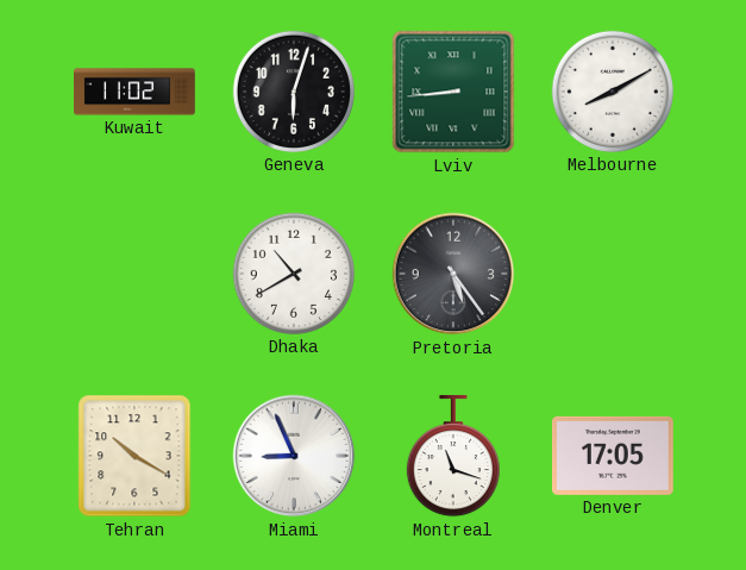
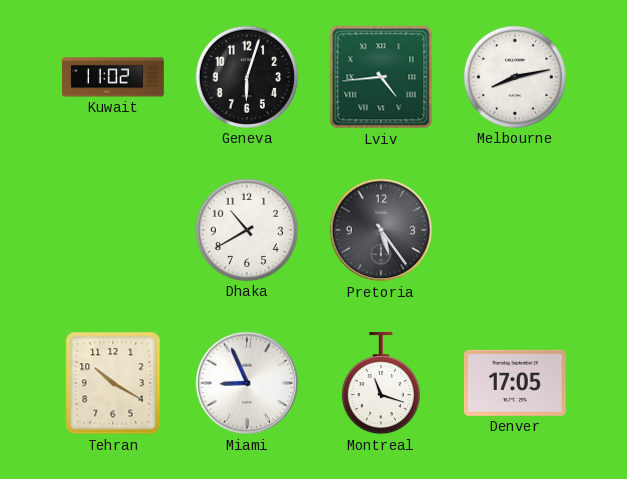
Lviv: 8:44 -> 4:44 (381, 77)
Melbourne: 8:10 -> 8:13 (515, 77)
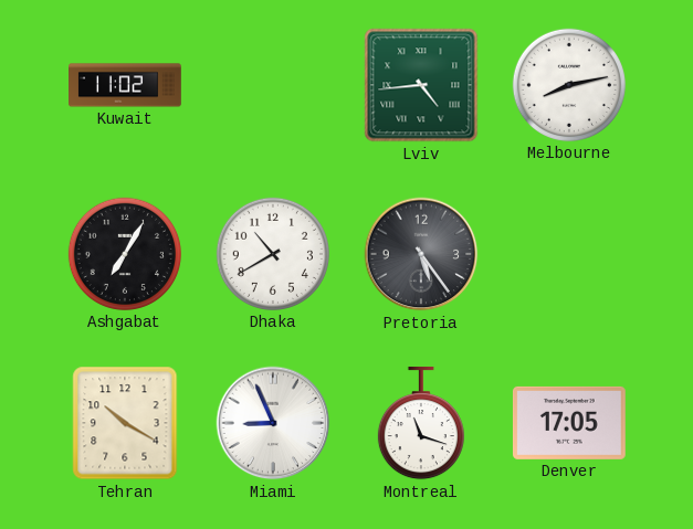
Geneva: 6:03 -> none (247, 77)
Ashgabat: none -> 7:05 (125, 254)
